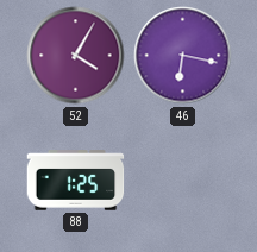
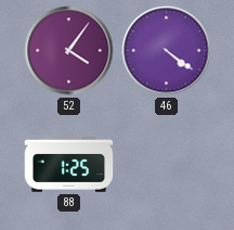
52: 4:05 -> 4:06 (69, 51)
46: 6:17 -> 4:21 (167, 51)
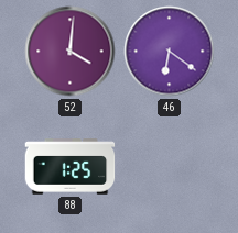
52: 4:06 -> 4:01 (71, 52)
46: 4:21 -> 6:21 (170, 52)
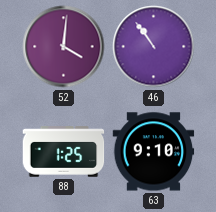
46: 6:21 -> 10:54 (154, 47)
63: none -> 9:10 (154, 152)
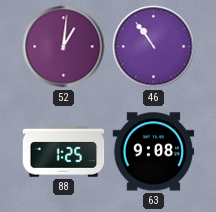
52: 4:01 -> 1:01 (64, 47)
63: 9:10 -> 9:08 (154, 152)
